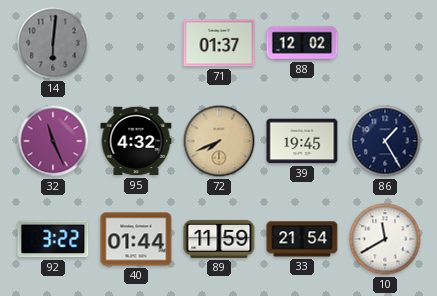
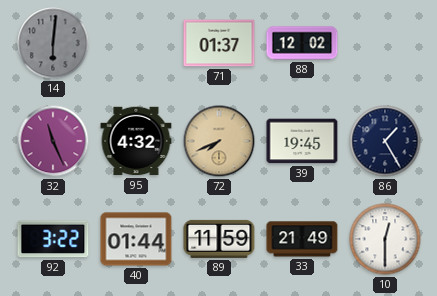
33: 21:54 -> 21:49 (302, 239)
10: 11:40 -> 12:30 (385, 239)
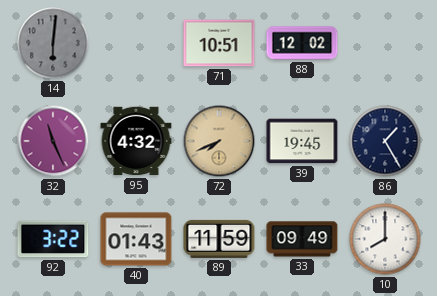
71: 01:37 -> 10:51 (219, 43)
40: 01:44 -> 01:43 (136, 239)
33: 21:49 -> 09:49 (302, 239)
10: 12:30 -> 8:00 (385, 239)
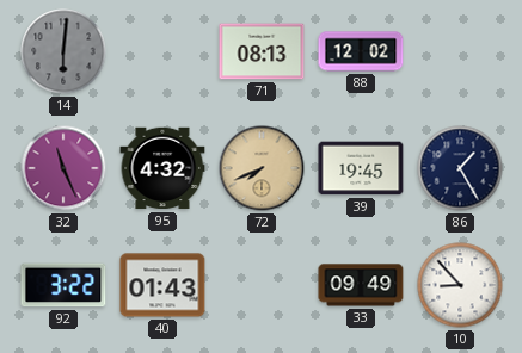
71: 10:51 -> 08:13 (262, 51)
89: 11:59 -> none (219, 239)
10: 8:00 -> 8:53 (460, 285)
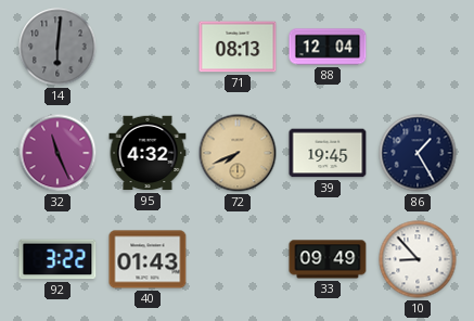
88: 12:02 -> 12:04 (328, 47)
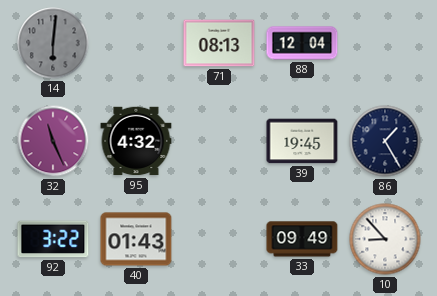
72: 7:41 -> none (238, 153)
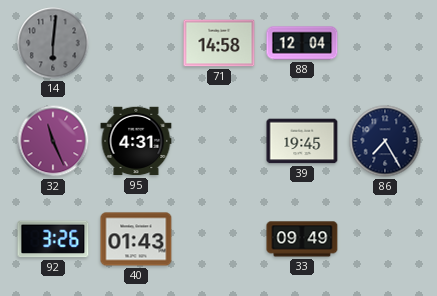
71: 08:13 -> 14:58 (219, 43)
95: 4:32 -> 4:31 (136, 141)
86: 1:25 -> 7:25 (385, 141)
92: 3:22 -> 3:26 (53, 239)
10: 8:53 -> none (385, 239)
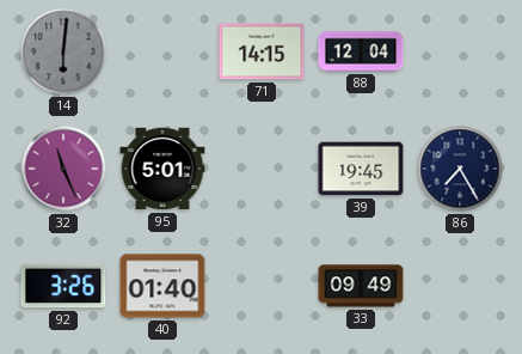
71: 14:58 -> 14:15 (262, 51)
95: 4:31 -> 5:01 (162, 169)
40: 01:43 -> 01:40 (162, 286)
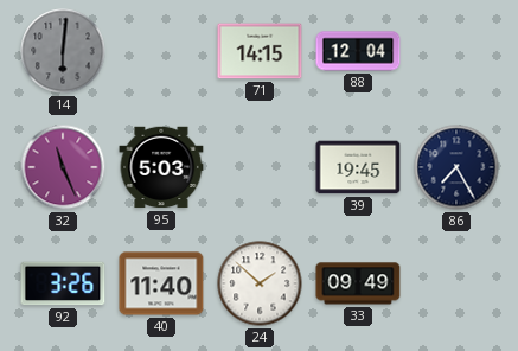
95: 5:01 -> 5:03 (161, 167)
40: 01:40 -> 11:40 (161, 283)
24: none -> 1:52 (260, 283)
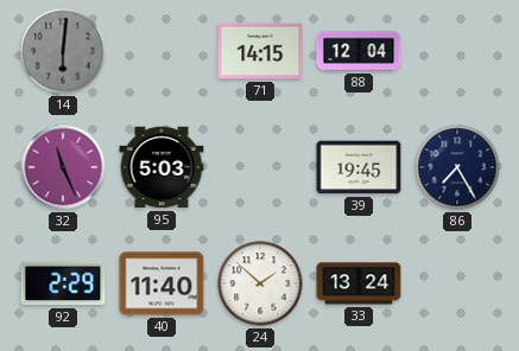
92: 3:26 -> 2:29 (63, 283)
33: 09:49 -> 13:24 (359, 283)
